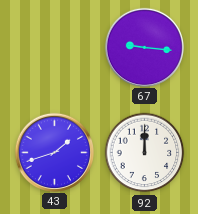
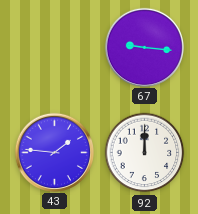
43: 1:42 -> 1:46 (54, 152)
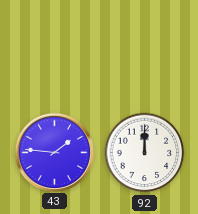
67: 9:16 -> none (144, 47)
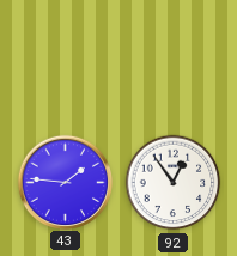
92: 12:00 -> 12:54 (174, 183)
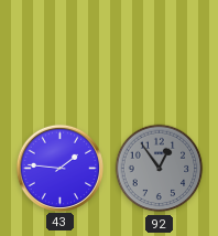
92 dial: white -> grey (160, 169)
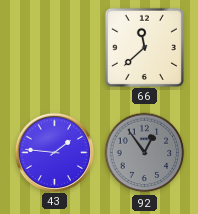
66: none -> 11:38 (144, 47)
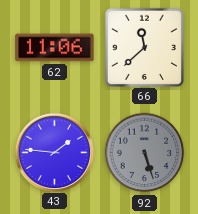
62: none -> 11:06 (55, 48)
92: 12:54 -> 5:27 (145, 153)
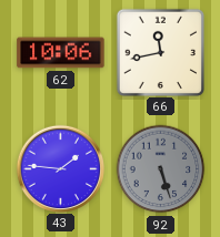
62: 11:06 -> 10:06 (61, 53)
66: 11:38 -> 11:43 (160, 52)
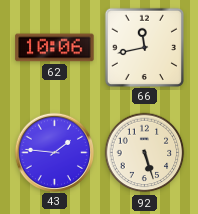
92 dial: grey -> cream (145, 153)
